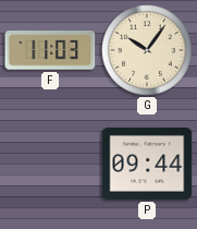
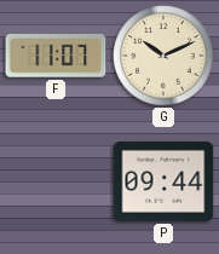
F: 11:03 -> 11:07 (56, 56)
G: 10:06 -> 10:11 (163, 56)
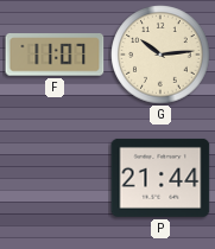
G: 10:11 -> 10:14 (160, 55)
P: 09:44 -> 21:44 (160, 178)
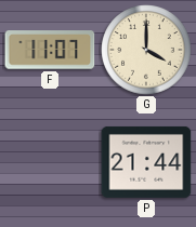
G: 10:14 -> 4:00 (146, 50)
